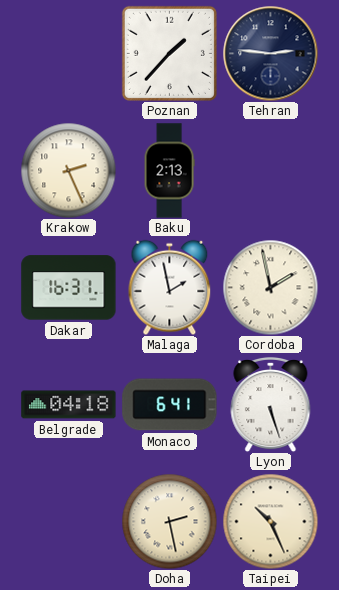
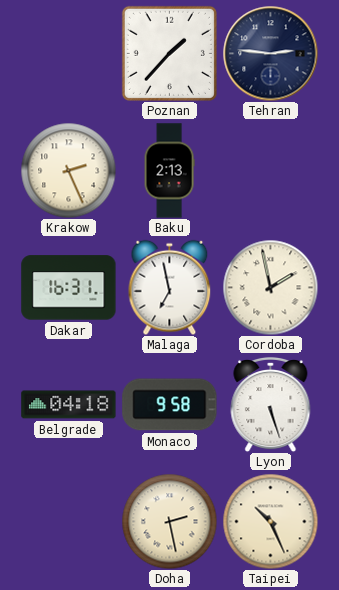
Malaga: 1:58 -> 6:58 (170, 287)
Monaco: 6:41 -> 9:58 (170, 405)
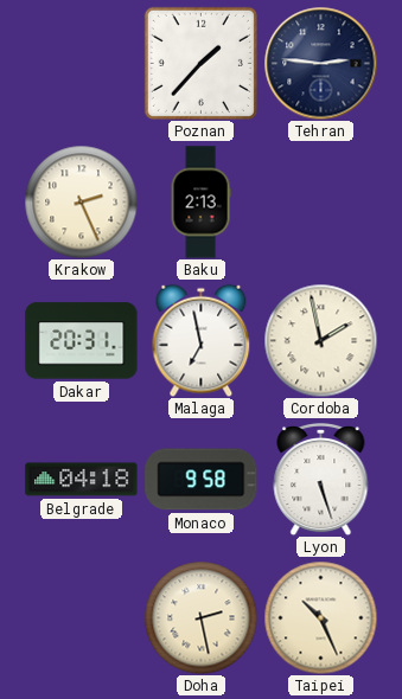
Dakar: 16:31 -> 20:31 (82, 341)
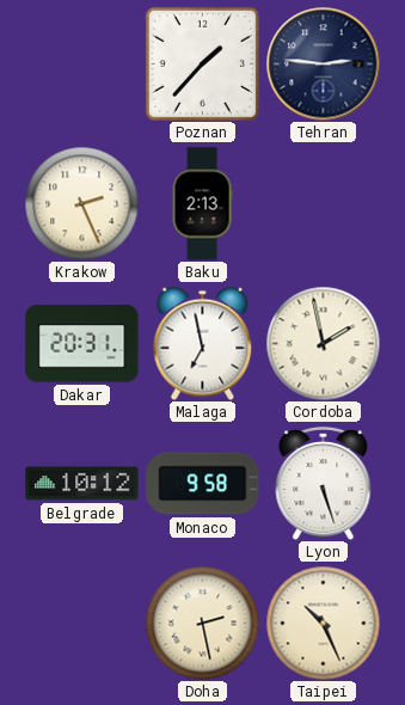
Belgrade: 04:18 -> 10:12 (82, 484)
